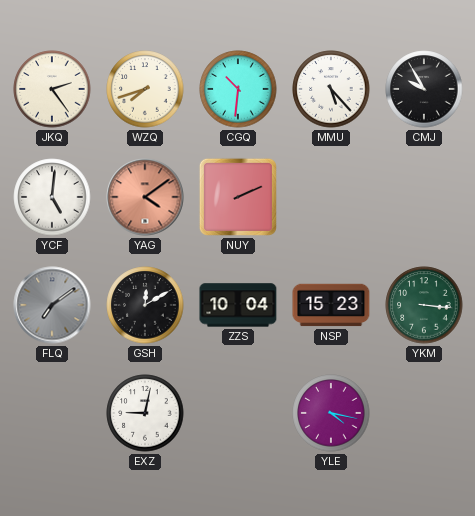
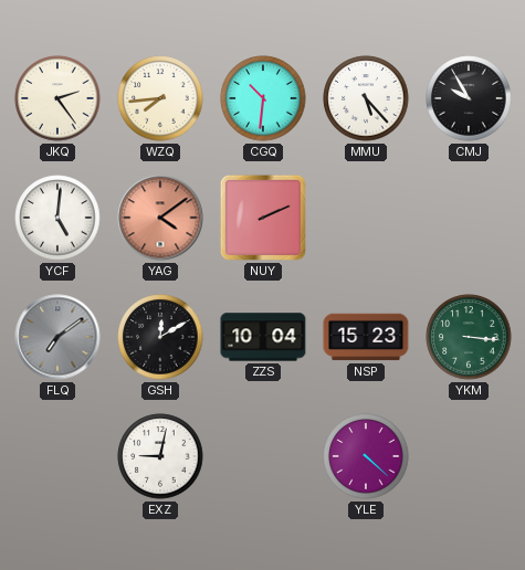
WZQ: 7:42 -> 7:44 (160, 98)
YLE: 4:17 -> 4:22 (366, 456)
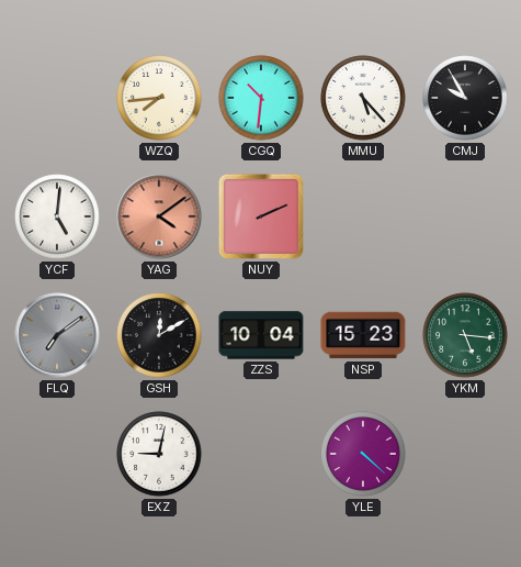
JKQ: 2:24 -> none (57, 98)
YKM: 3:16 -> 5:16 (465, 335)
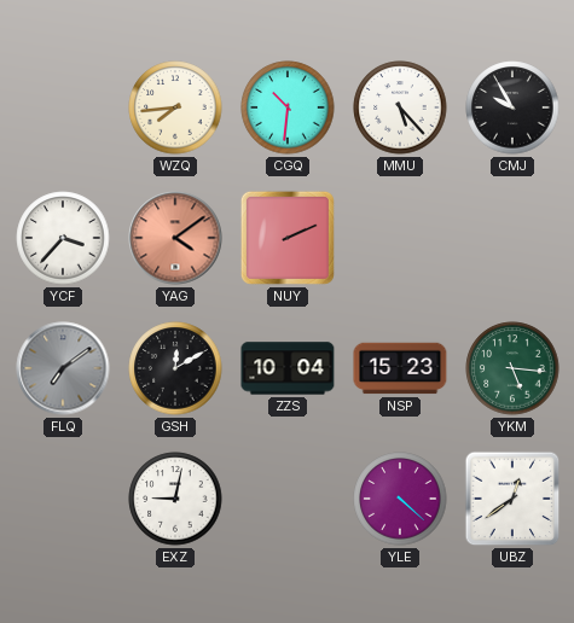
YCF: 5:01 -> 3:37 (63, 238)
UBZ: none -> 12:39 (512, 499)
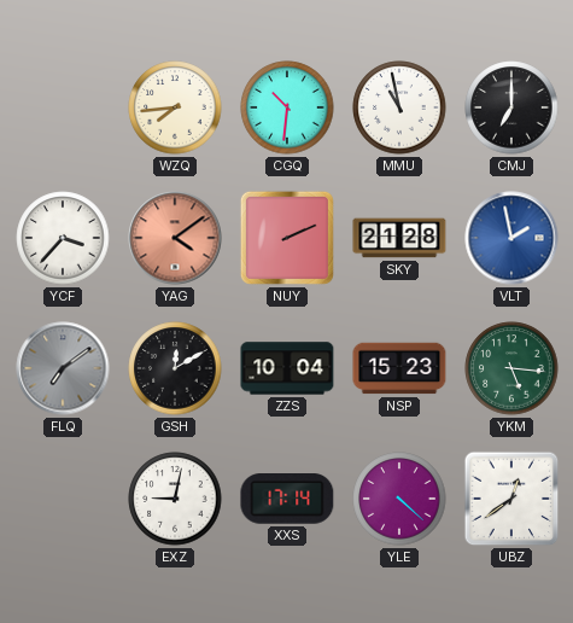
MMU: 5:23 -> 10:58 (399, 107)
CMJ: 9:55 -> 7:00 (511, 107)
SKY: none -> 21:28 (399, 238)
VLT: none -> 1:58 (511, 238)
XXS: none -> 17:14 (287, 500)
